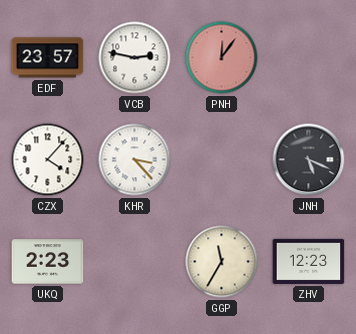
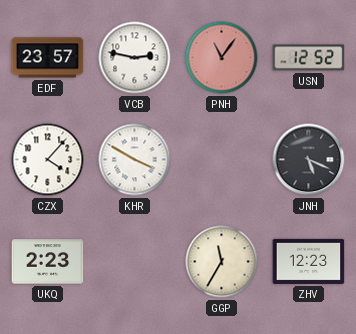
PNH: 12:06 -> 11:06 (222, 58)
USN: none -> 12:52 (309, 58)
KHR: 3:23 -> 3:50 (135, 160)
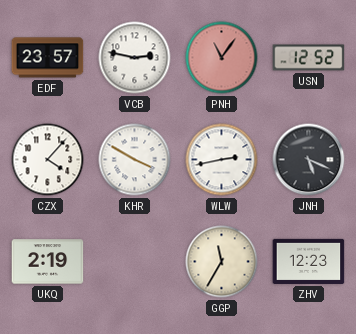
WLW: none -> 2:43 (222, 160)
UKQ: 2:23 -> 2:19 (48, 262)
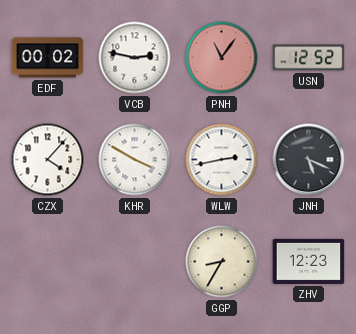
EDF: 23:57 -> 00:02 (48, 58)
UKQ: 2:19 -> none (48, 262)
GGP: 11:35 -> 8:35 (222, 262)
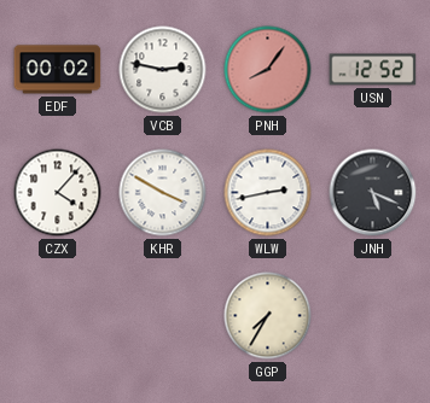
PNH: 11:06 -> 8:06 (268, 70)
GGP: 8:35 -> 7:35 (268, 316)
ZHV: 12:23 -> none (309, 261)
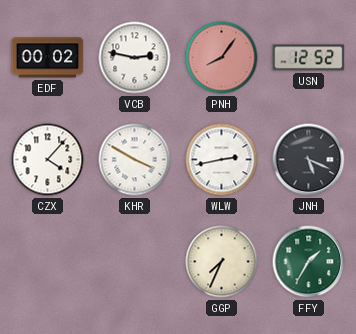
GGP: 7:35 -> 7:34 (222, 262)
FFY: none -> 1:35 (309, 262)
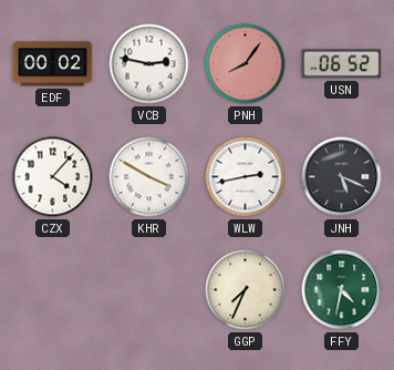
USN: 12:52 -> 06:52 (342, 64)
FFY: 1:35 -> 4:32 (342, 290)
